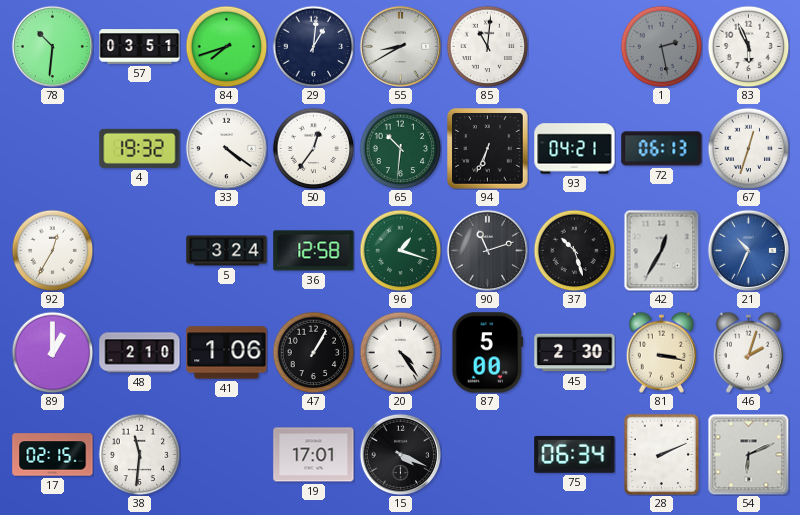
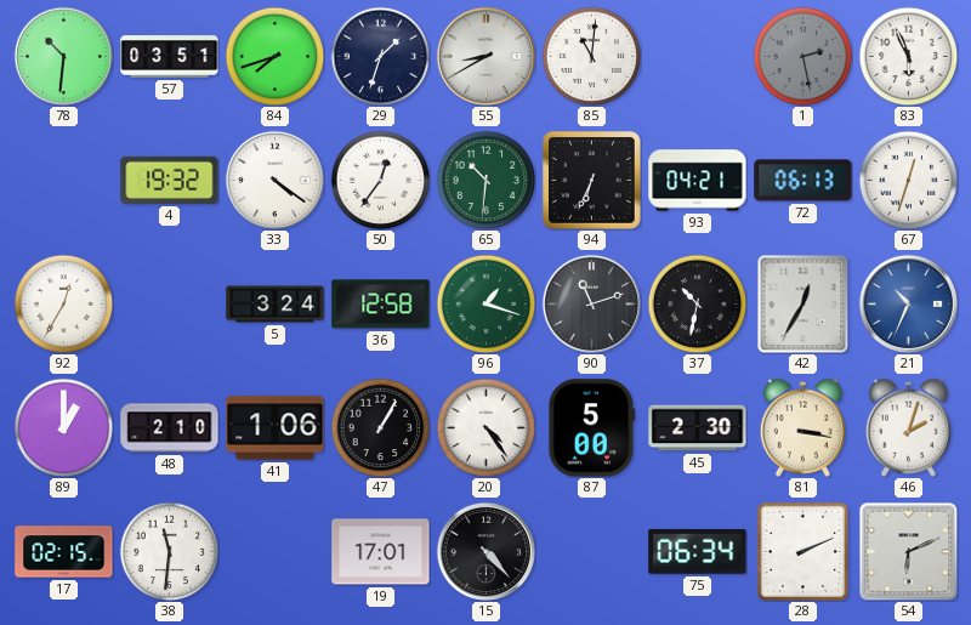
29: 1:01 -> 1:33 (380, 56)
37: 10:27 -> 10:32 (697, 303)
15: 4:19 -> 4:23 (486, 551)
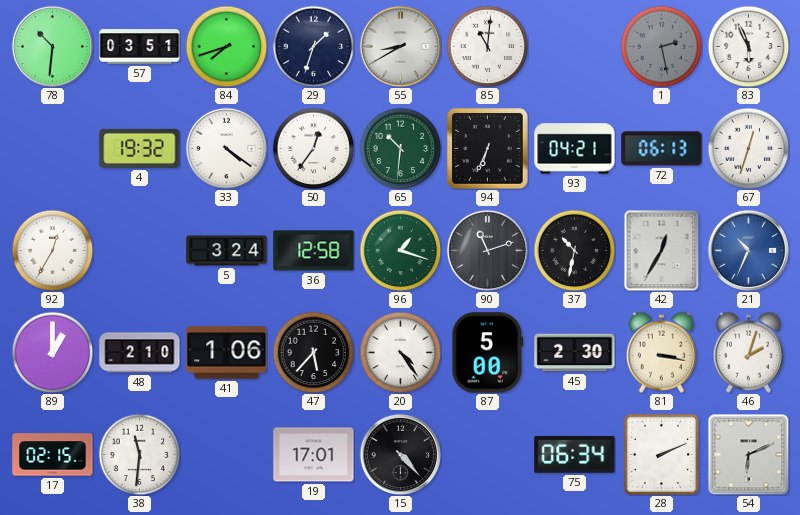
47: 1:05 -> 5:37 (313, 352)
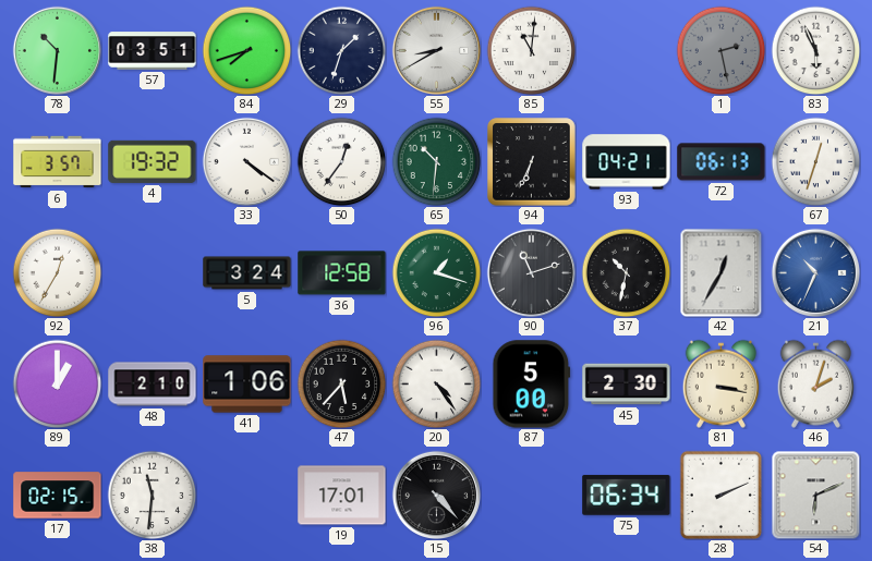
6: none -> 3:57 (58, 162)
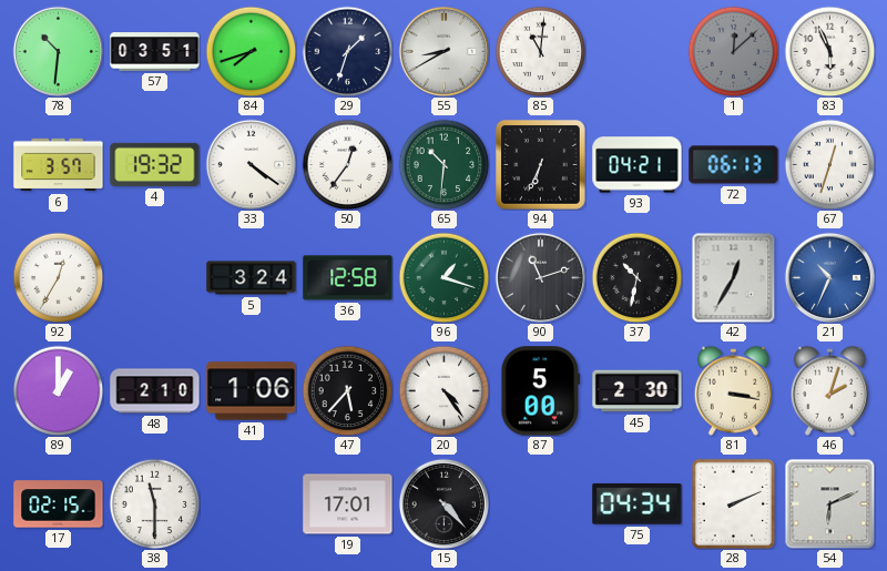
1: 2:28 -> 12:08 (733, 51)
38: 11:31 -> 11:30 (154, 503)
75: 06:34 -> 04:34 (638, 503)
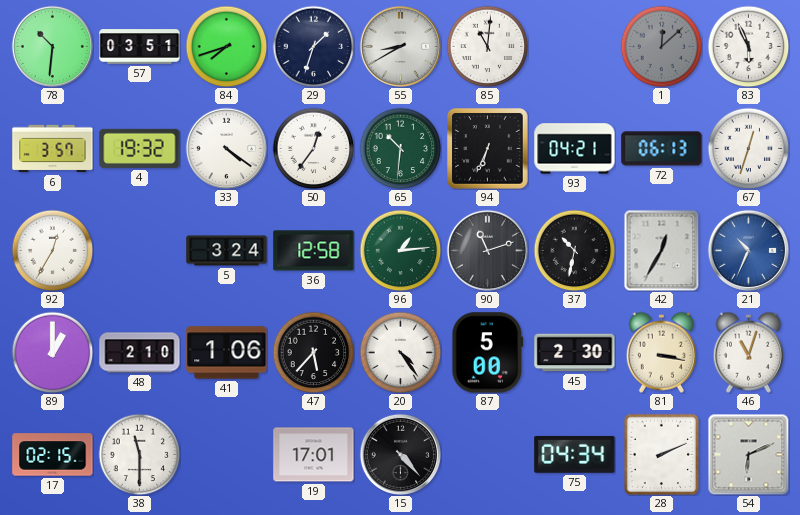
96: 1:18 -> 1:14 (400, 250)
46: 2:03 -> 11:03 (748, 352)
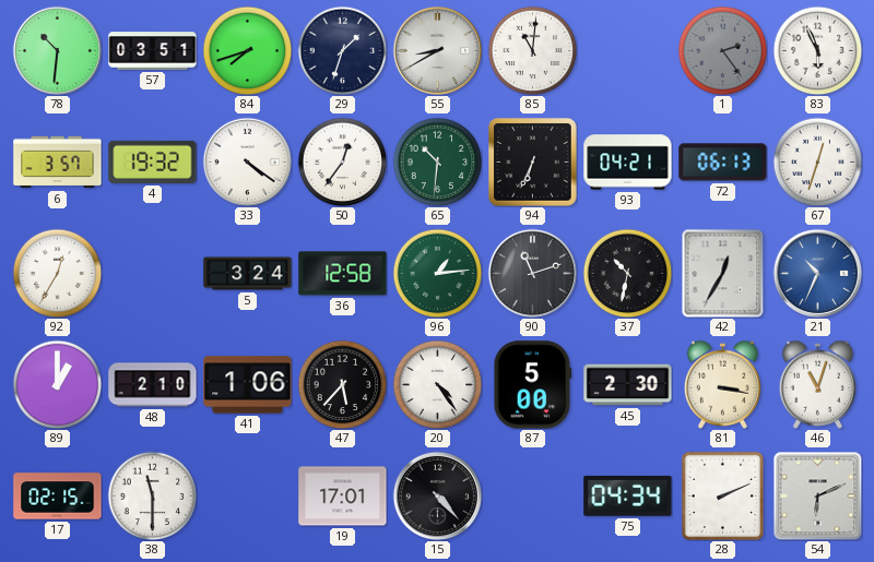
1: 12:08 -> 2:24 (722, 50)
